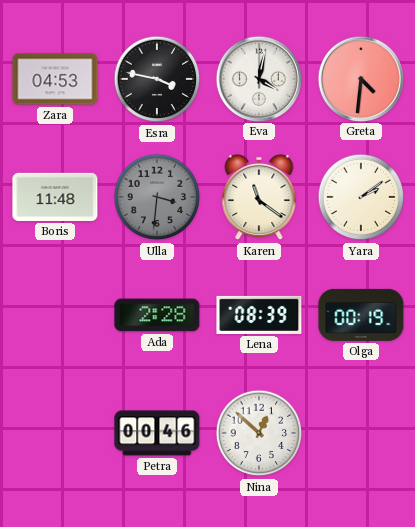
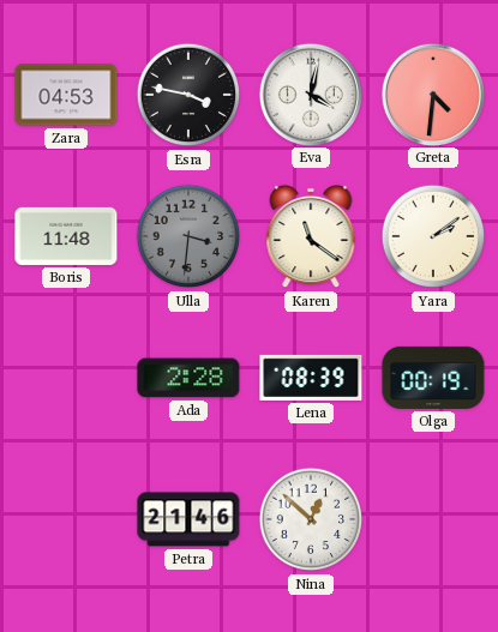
Petra: 00:46 -> 21:46 (188, 519)
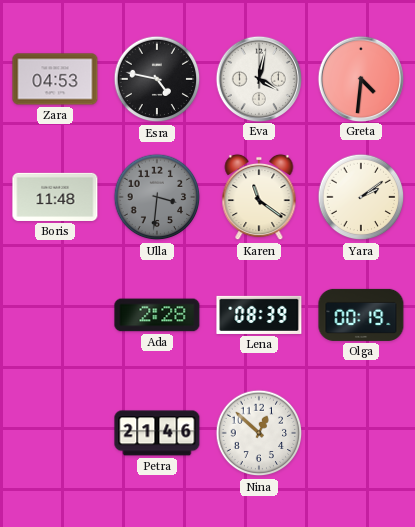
Esra: 3:47 -> 4:47 (157, 79)
